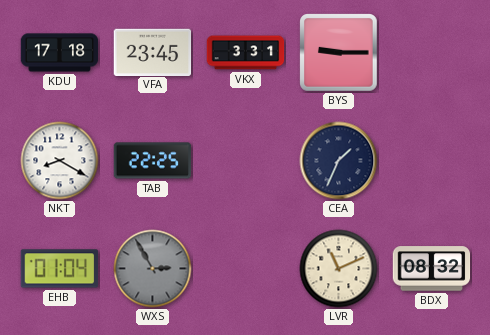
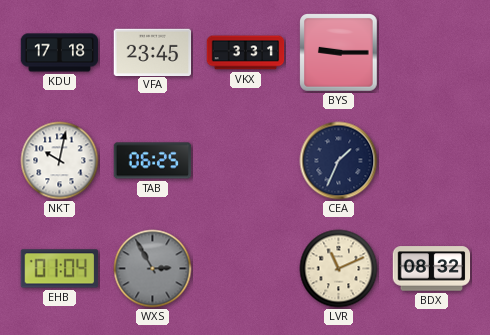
NKT: 8:20 -> 10:02 (60, 161)
TAB: 22:25 -> 06:25 (153, 161)
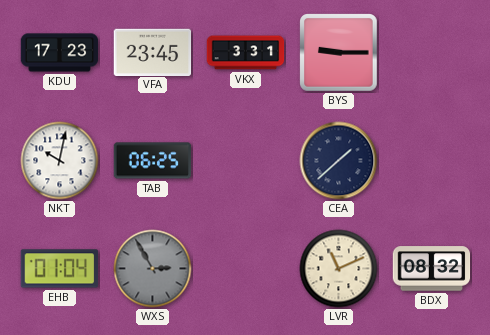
KDU: 17:18 -> 17:23 (60, 53)
CEA: 1:34 -> 1:38 (339, 161)
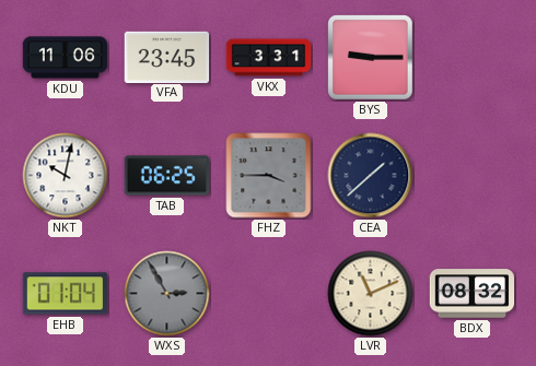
KDU: 17:23 -> 11:06 (66, 58)
FHZ: none -> 3:45 (269, 176)
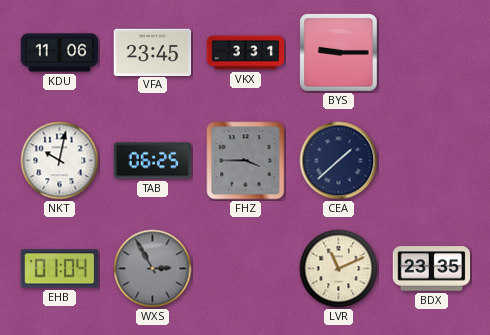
BDX: 08:32 -> 23:35 (432, 269)
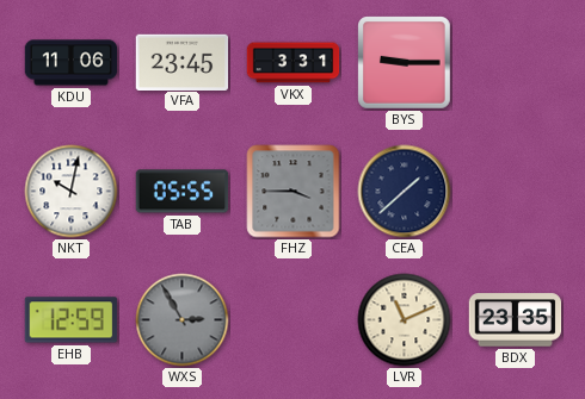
TAB: 06:25 -> 05:55 (183, 192)
EHB: 01:04 -> 12:59 (72, 320)
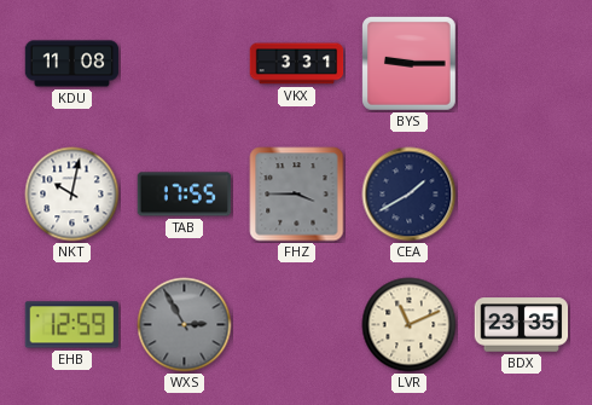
KDU: 11:06 -> 11:08 (72, 64)
VFA: 23:45 -> none (183, 62)
TAB: 05:55 -> 17:55 (185, 195)
CEA: 1:38 -> 1:40 (410, 195)
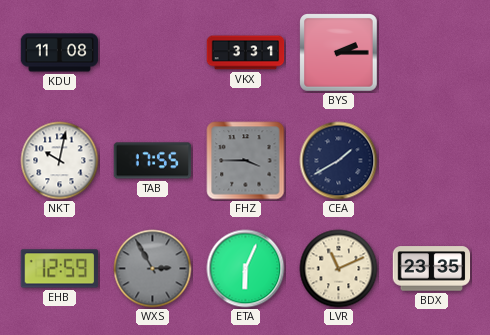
BYS: 9:15 -> 2:15 (339, 53)
ETA: none -> 6:04 (246, 269)
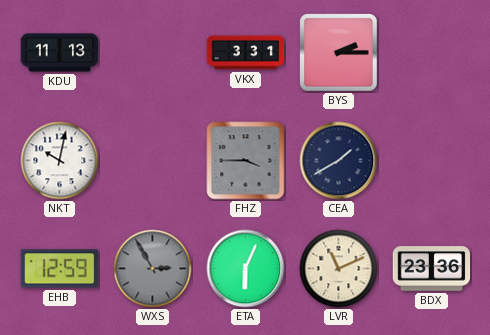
KDU: 11:08 -> 11:13 (60, 53)
TAB: 17:55 -> none (153, 161)
BDX: 23:35 -> 23:36 (432, 269)
